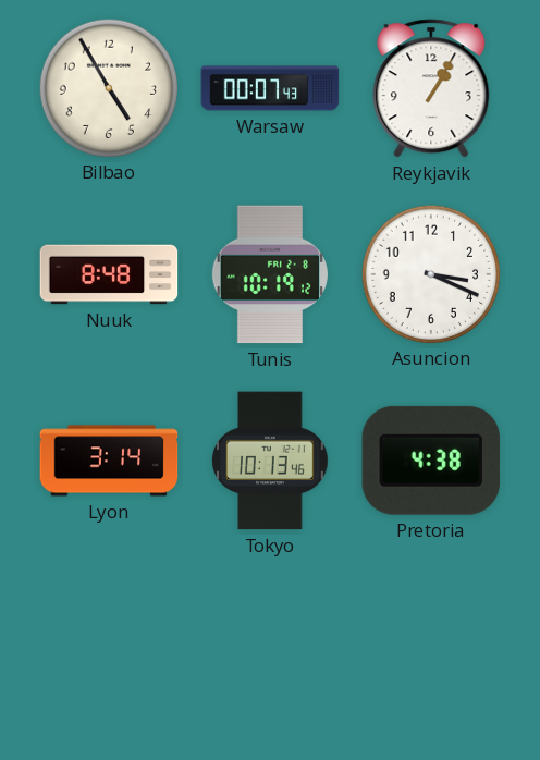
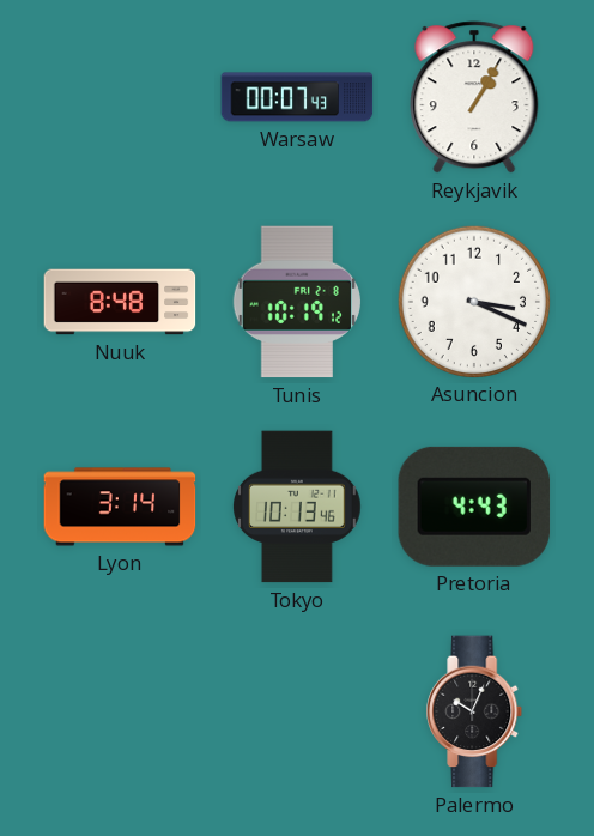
Bilbao: 4:55 -> none (108, 87)
Pretoria: 4:38 -> 4:43 (474, 507)
Palermo: none -> 10:04 (475, 711)
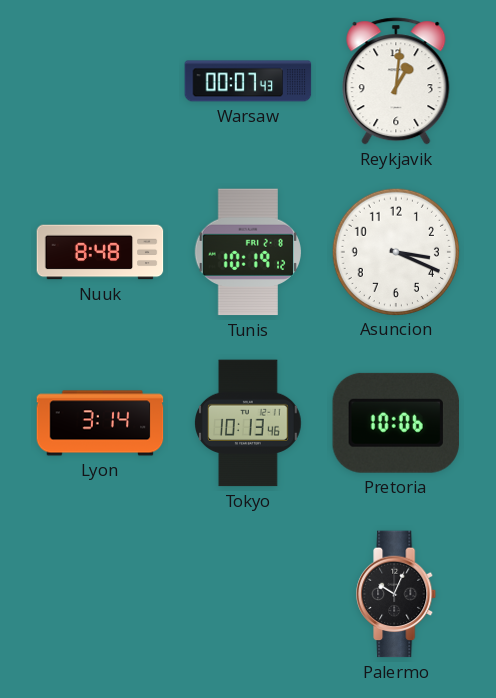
Reykjavik: 1:05 -> 1:01 (396, 81)
Pretoria: 4:43 -> 10:06 (396, 423)
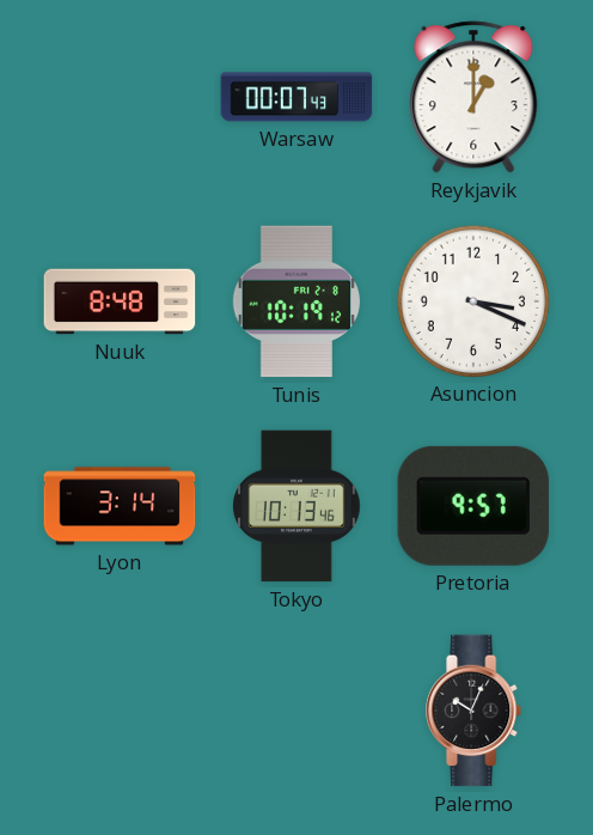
Reykjavik: 1:01 -> 1:00 (473, 97)
Pretoria: 10:06 -> 9:57 (473, 506)
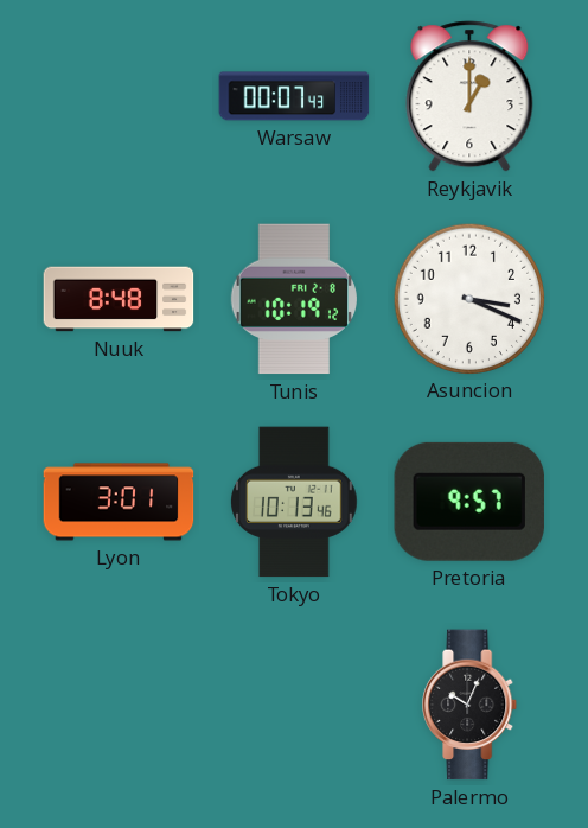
Lyon: 3:14 -> 3:01 (119, 502)
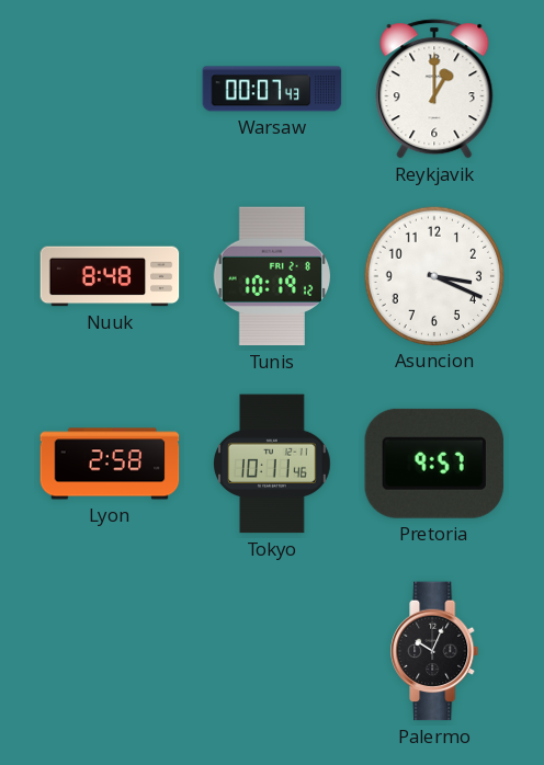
Lyon: 3:01 -> 2:58 (110, 464)
Tokyo: 10:13 -> 10:11 (273, 464)
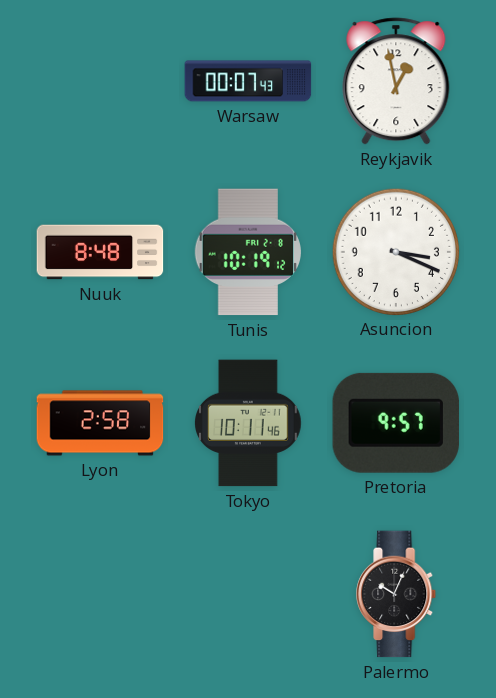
Reykjavik: 1:00 -> 12:58 (396, 81)
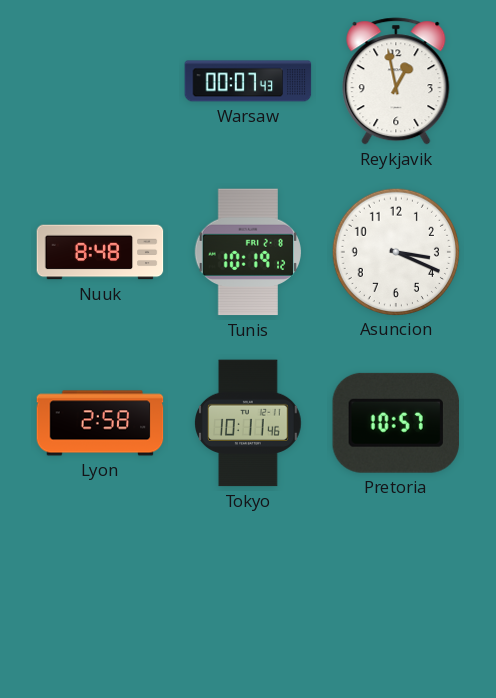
Pretoria: 9:57 -> 10:57 (396, 423)
Palermo: 10:04 -> none (397, 594)
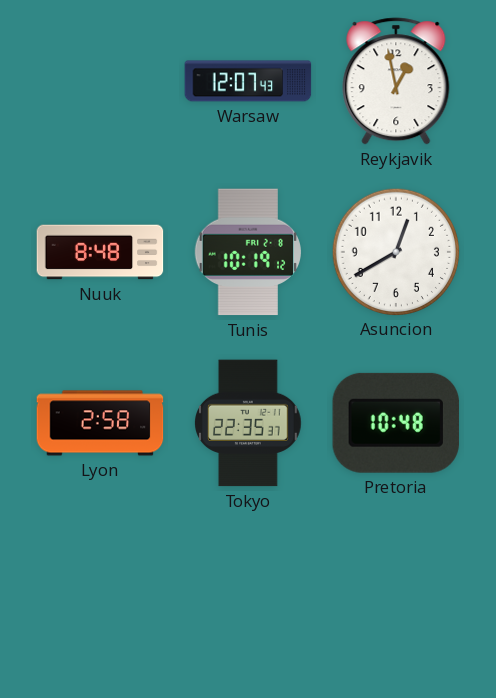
Warsaw: 00:07 -> 12:07 (248, 81)
Asuncion: 3:19 -> 12:40 (395, 251)
Tokyo: 10:11 -> 22:35 (249, 423)
Pretoria: 10:57 -> 10:48 (396, 423)
